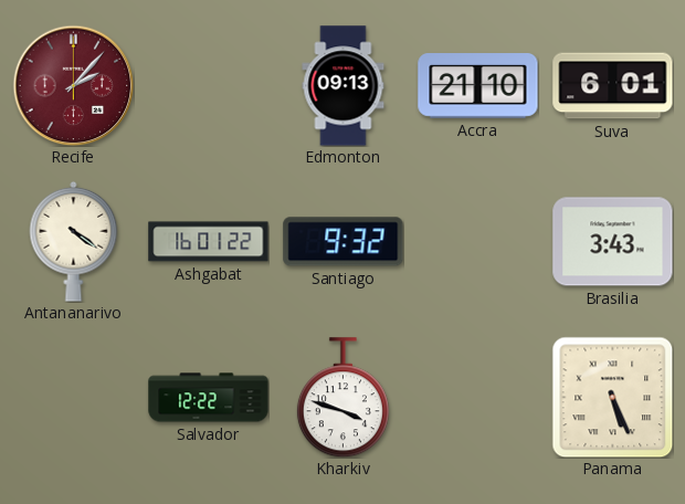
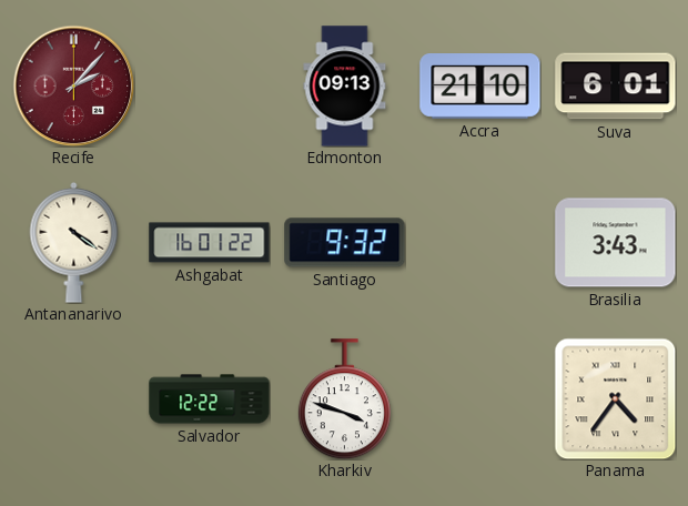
Panama: 5:26 -> 4:36 (615, 398)
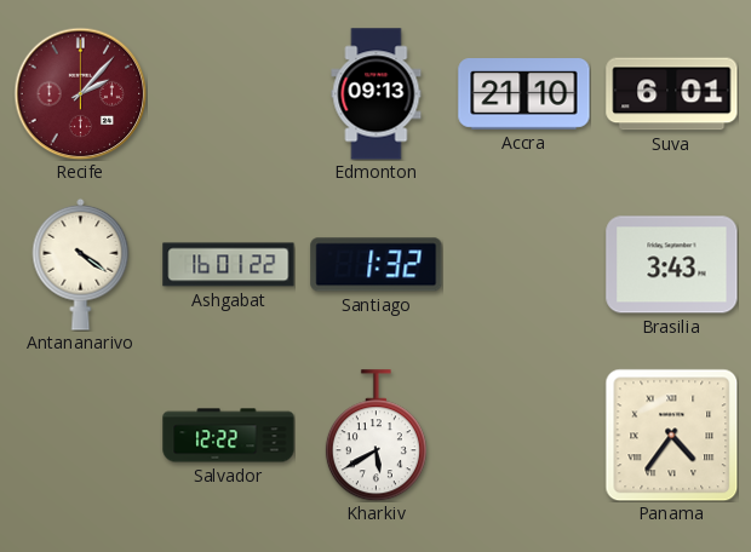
Santiago: 9:32 -> 1:32 (377, 265)
Kharkiv: 3:48 -> 5:40 (375, 436)
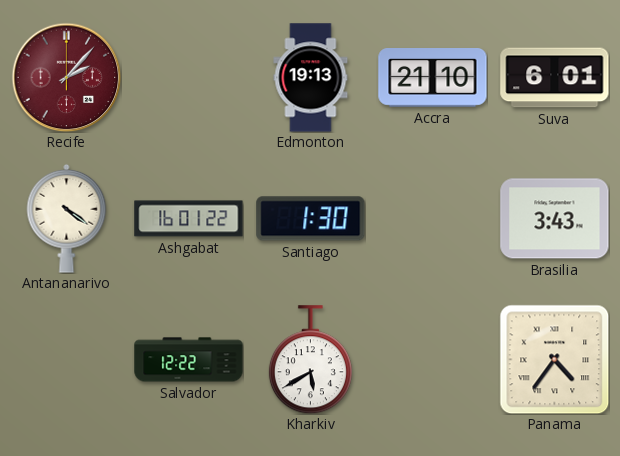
Edmonton: 09:13 -> 19:13 (311, 78)
Santiago: 1:32 -> 1:30 (311, 219)
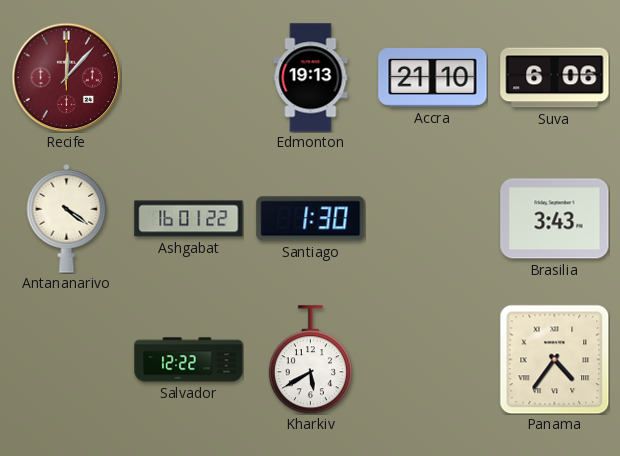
Recife: 2:07 -> 12:07 (66, 77)
Suva: 6:01 -> 6:06 (555, 78)
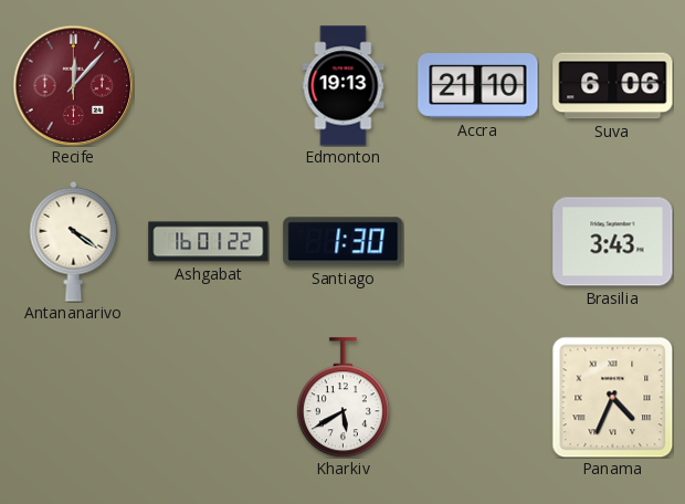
Salvador: 12:22 -> none (189, 360)
Panama: 4:36 -> 4:34 (612, 397)
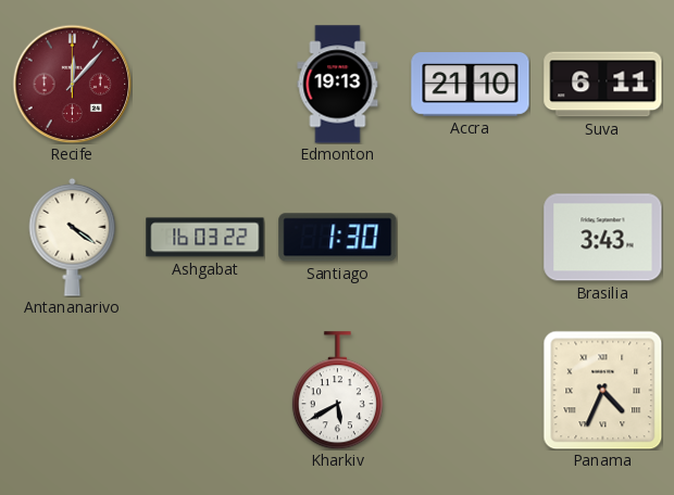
Suva: 6:06 -> 6:11 (603, 85)
Ashgabat: 16:01 -> 16:03 (205, 238)
